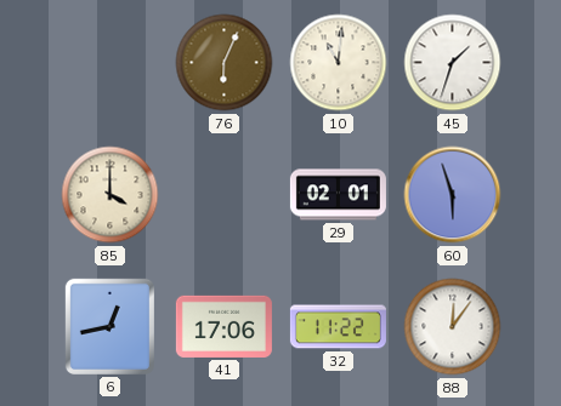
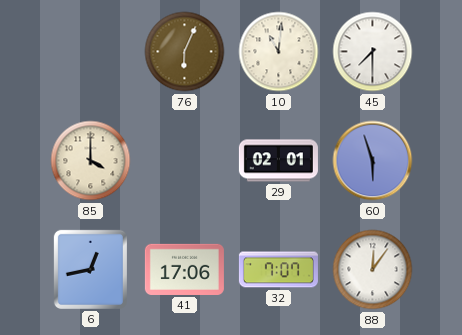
45: 1:33 -> 7:30 (373, 52)
32: 11:22 -> 7:07 (278, 270)
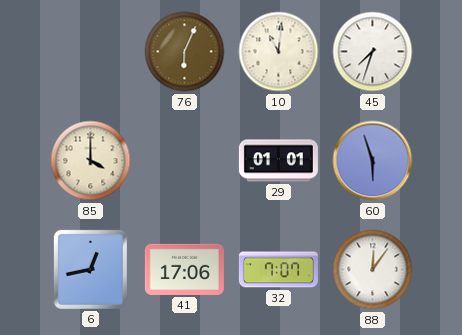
45: 7:30 -> 7:33 (373, 52)
29: 02:01 -> 01:01 (278, 161)
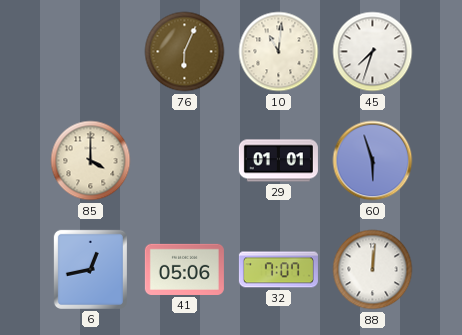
41: 17:06 -> 05:06 (184, 269)
88: 12:06 -> 12:01 (373, 270)
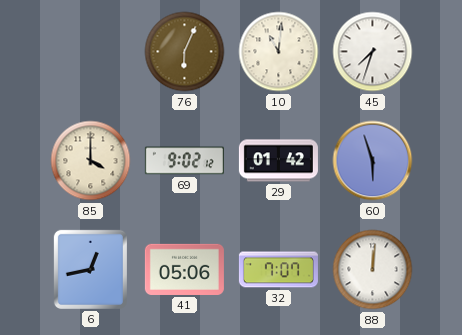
69: none -> 9:02 (184, 161)
29: 01:01 -> 01:42 (278, 161)
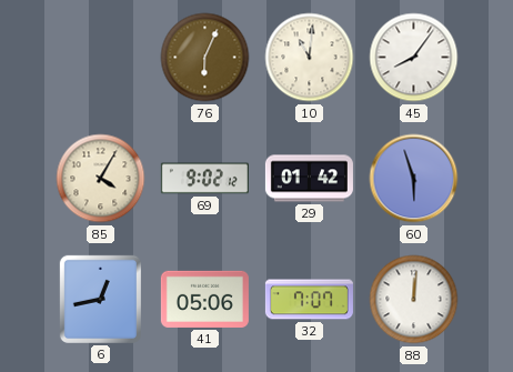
45: 7:33 -> 8:06 (414, 58)
85: 4:00 -> 4:05 (101, 179)
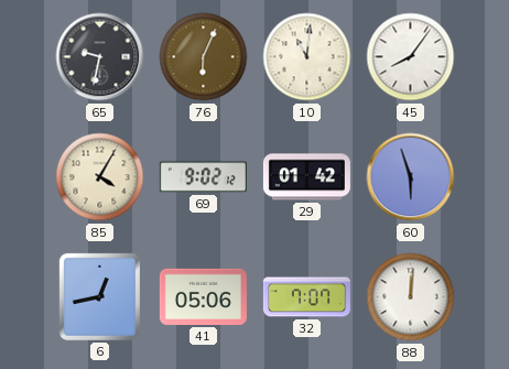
65: none -> 9:32 (100, 57)
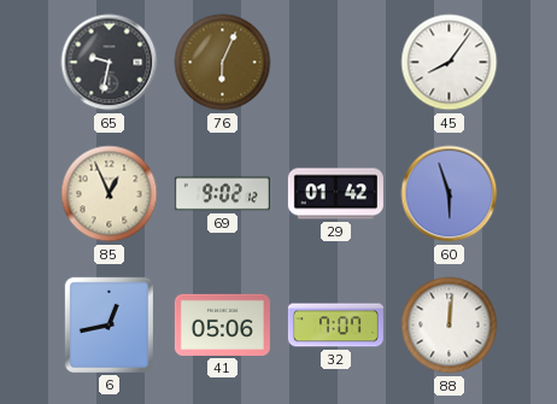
10: 11:01 -> none (307, 57)
85: 4:05 -> 12:56 (110, 194)
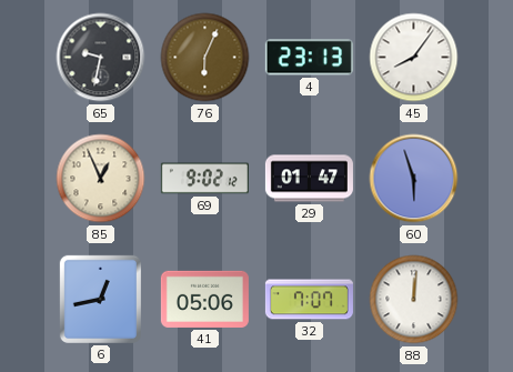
4: none -> 23:13 (309, 58)
29: 01:42 -> 01:47 (309, 179)
